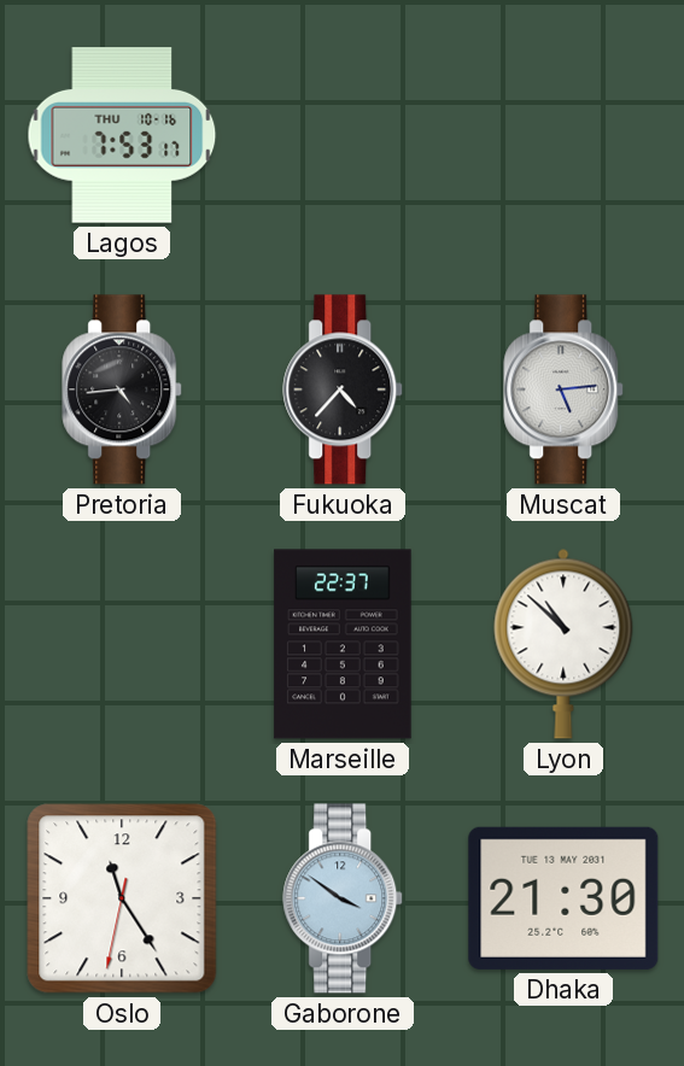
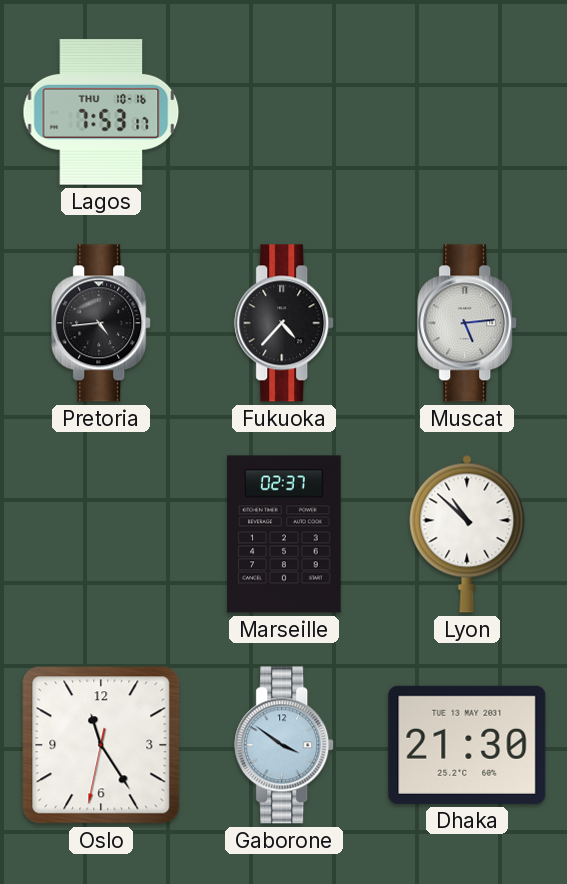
Marseille: 22:37 -> 02:37 (284, 534)
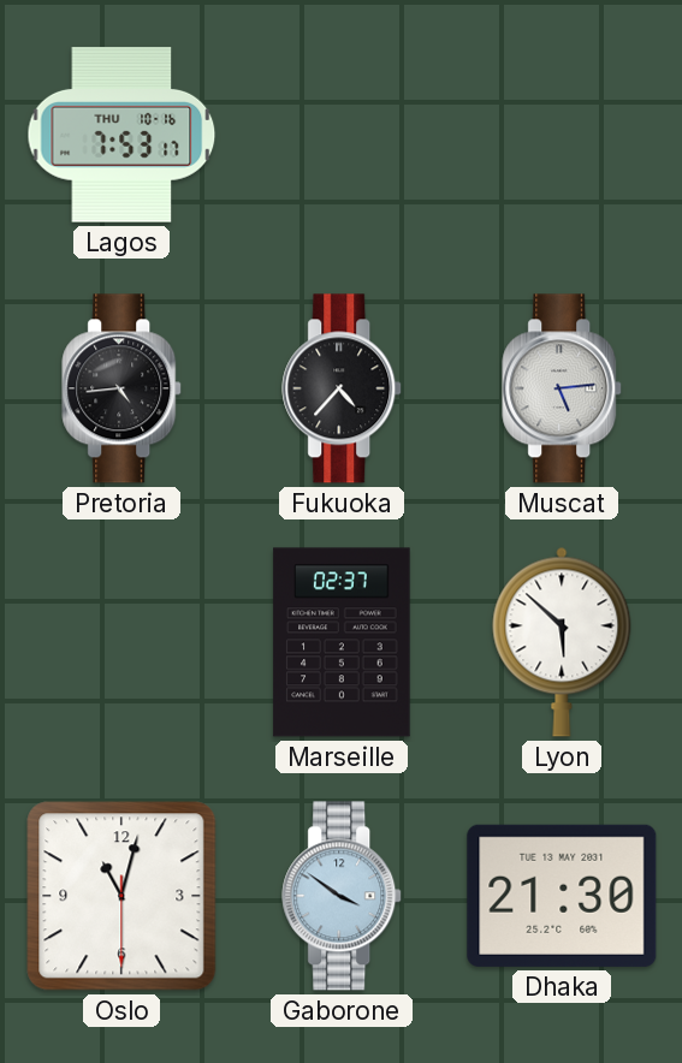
Lyon: 10:52 -> 5:52 (562, 642)
Oslo: 11:24 -> 11:02 (121, 896)
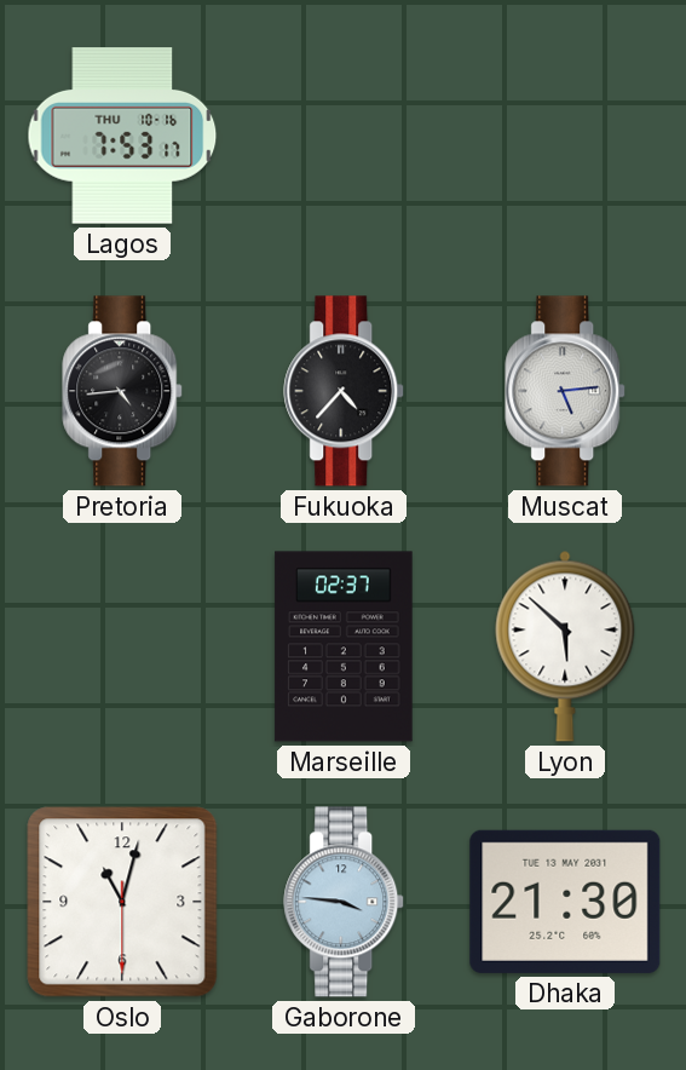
Gaborone: 3:51 -> 3:46 (345, 902)
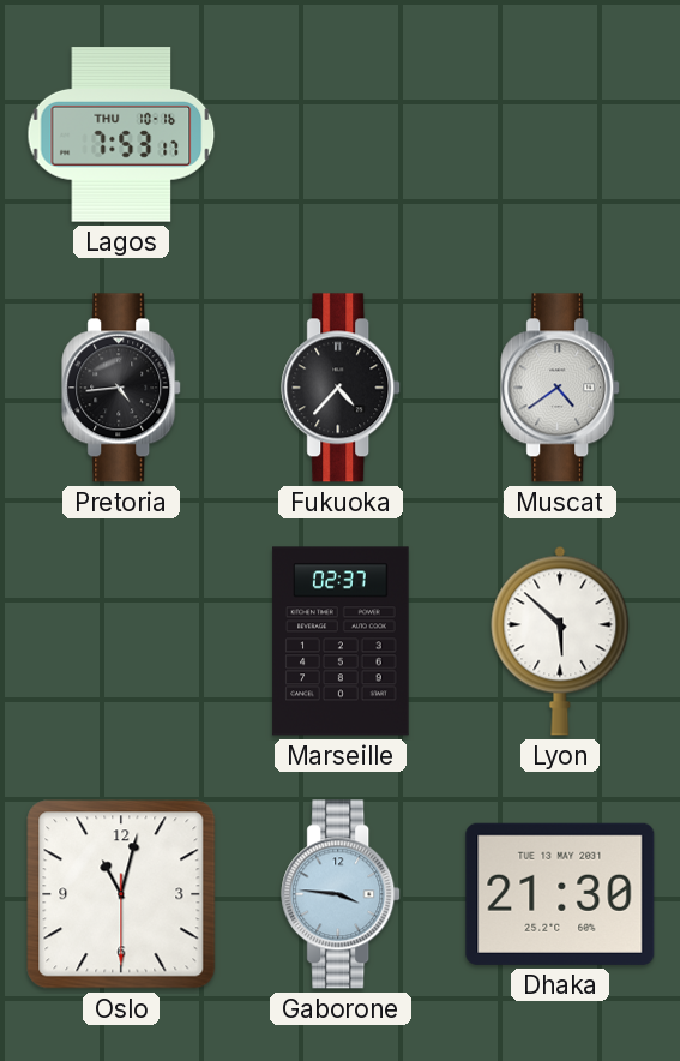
Muscat: 5:14 -> 4:39 (561, 388)
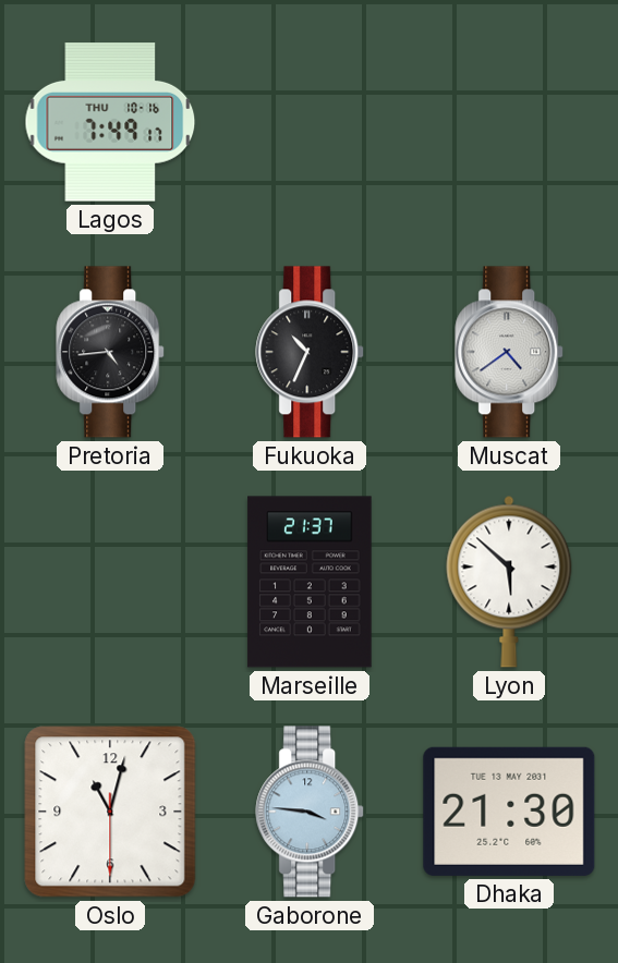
Lagos: 7:53 -> 7:49 (110, 122)
Fukuoka: 4:37 -> 10:34 (311, 352)
Marseille: 02:37 -> 21:37 (310, 582)
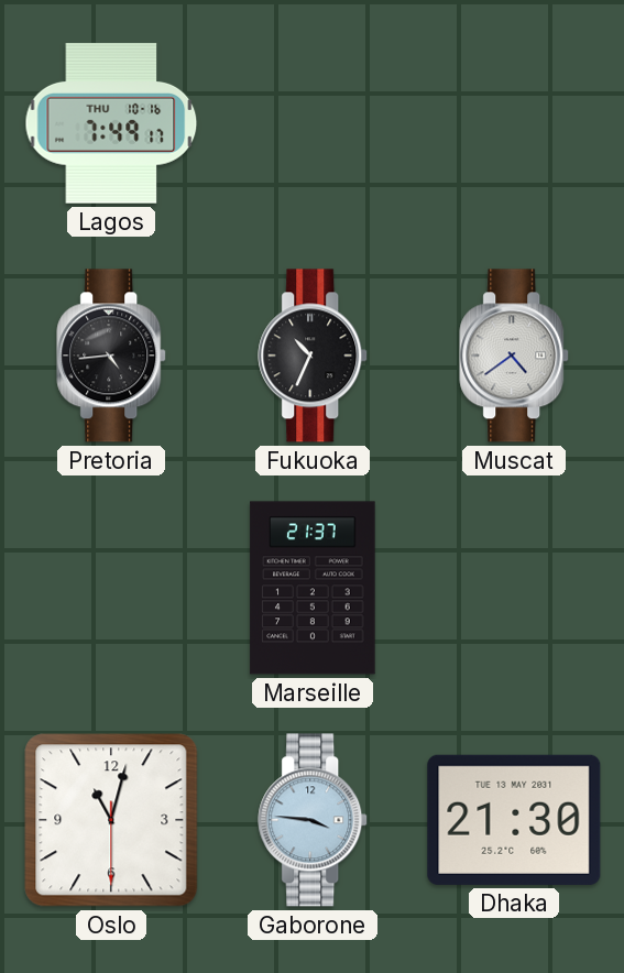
Lyon: 5:52 -> none (509, 582)
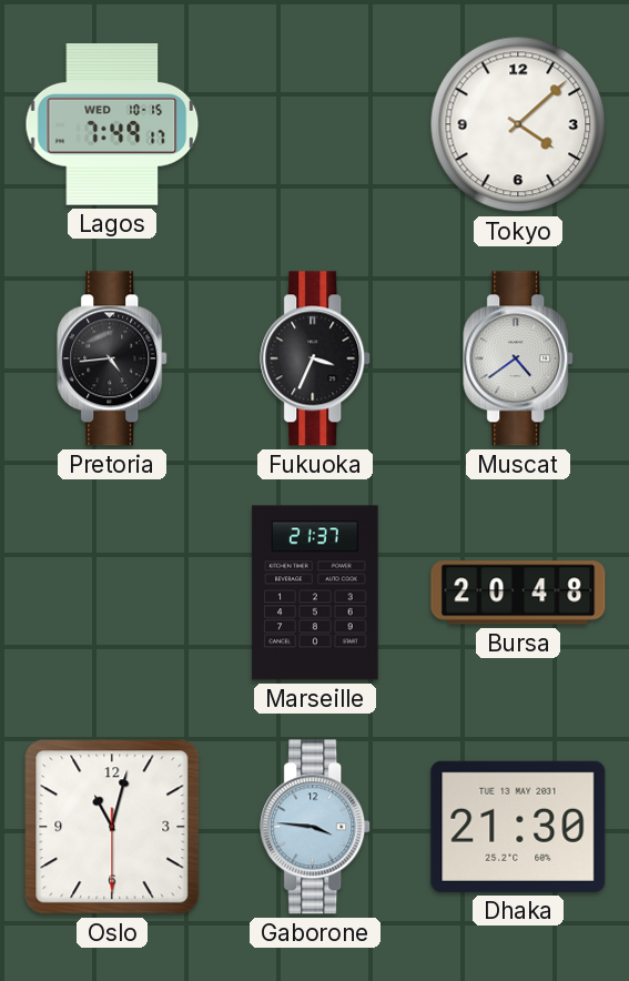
Lagos date: THU 10-16 -> WED 10-15 (112, 124)
Tokyo: none -> 4:08 (518, 124)
Fukuoka: 10:34 -> 3:34 (316, 358)
Bursa: none -> 20:48 (518, 593)
